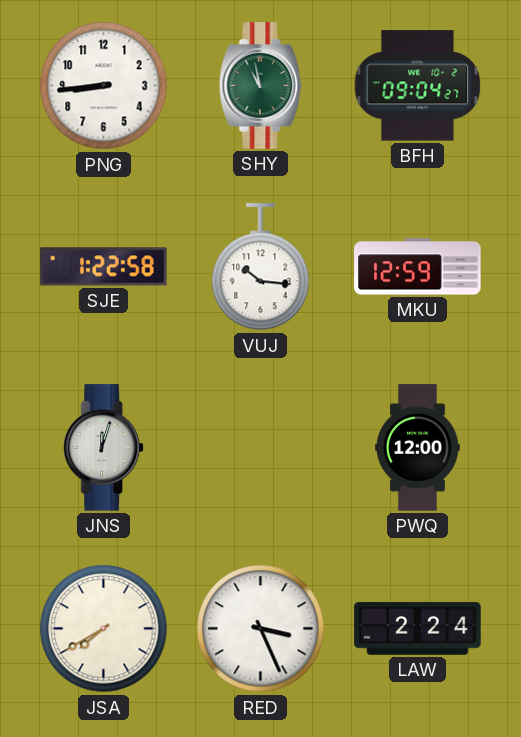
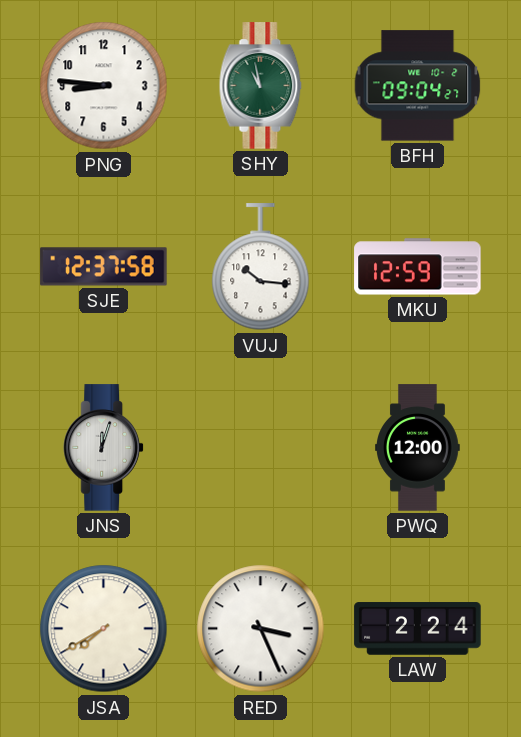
PNG: 8:44 -> 8:46 (104, 86)
SJE: 1:22 -> 12:37 (104, 267)
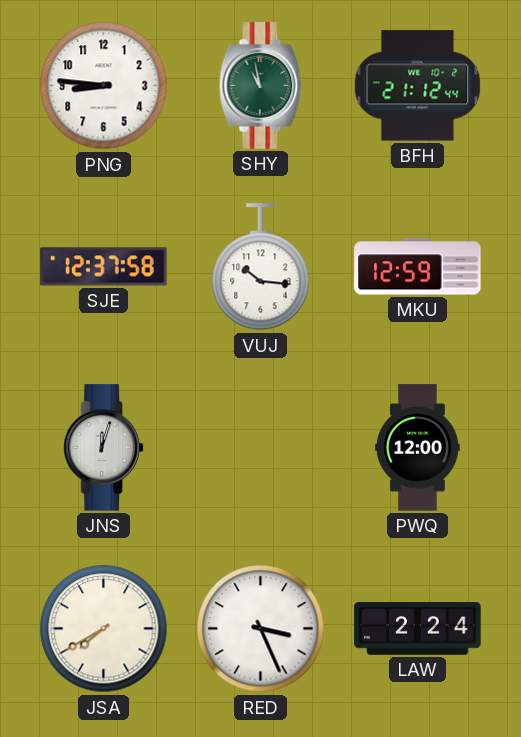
BFH: 09:04 -> 21:12 (418, 86)
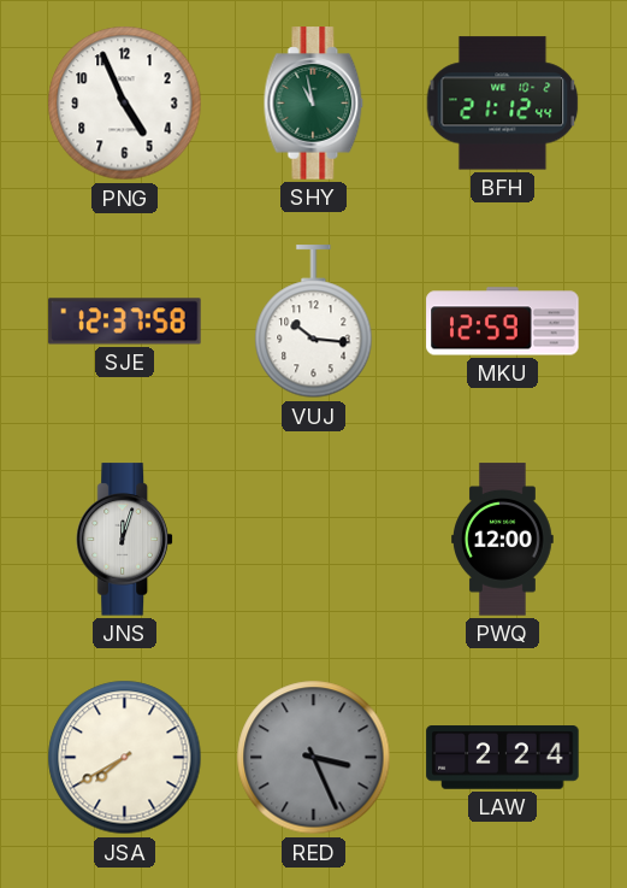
PNG: 8:46 -> 4:56 (125, 104)
RED dial: white -> grey (314, 758)
